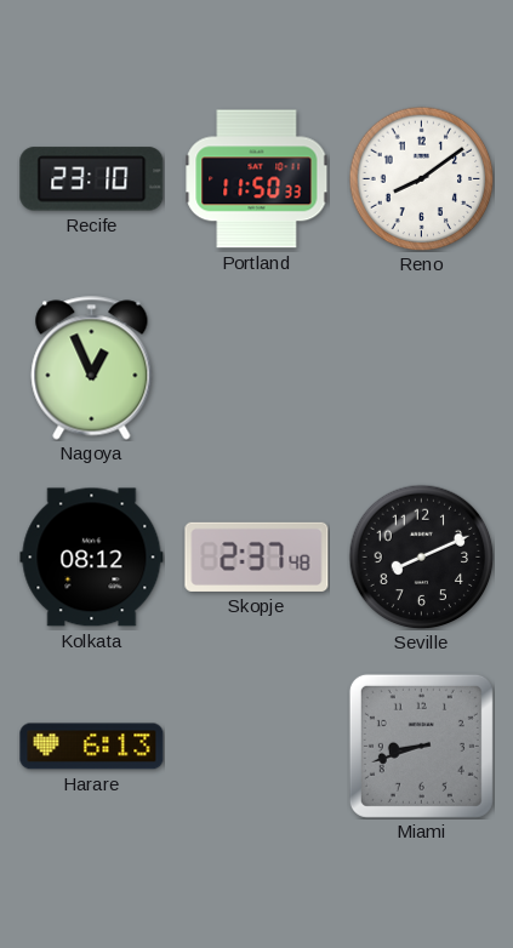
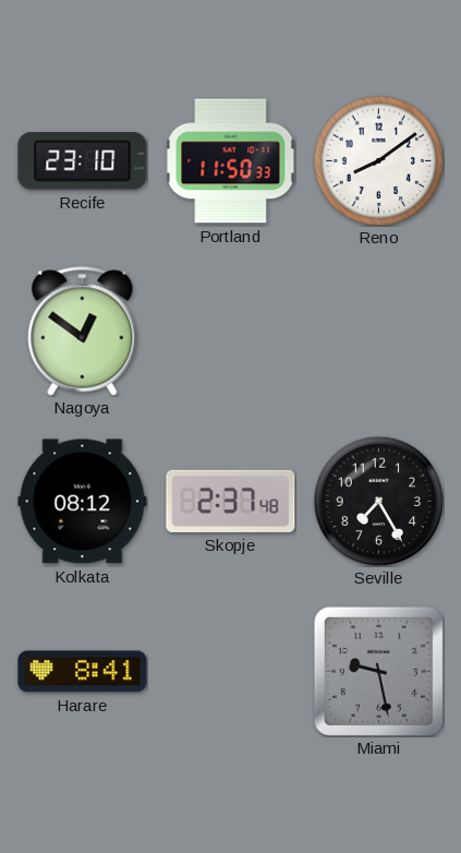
Nagoya: 12:56 -> 12:51 (83, 332)
Seville: 8:11 -> 7:25 (378, 501)
Harare: 6:13 -> 8:41 (83, 672)
Miami: 8:42 -> 9:28 (378, 671)
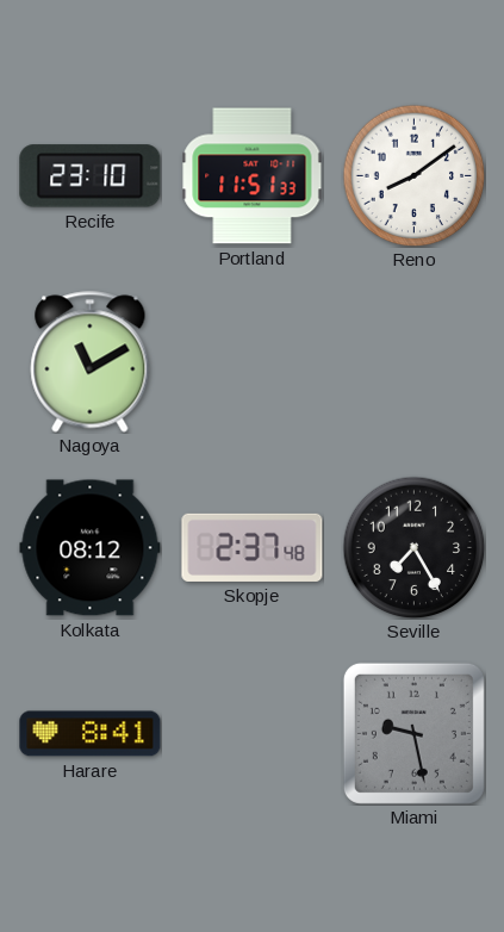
Portland: 11:50 -> 11:51 (253, 176)
Nagoya: 12:51 -> 11:10 (91, 362)
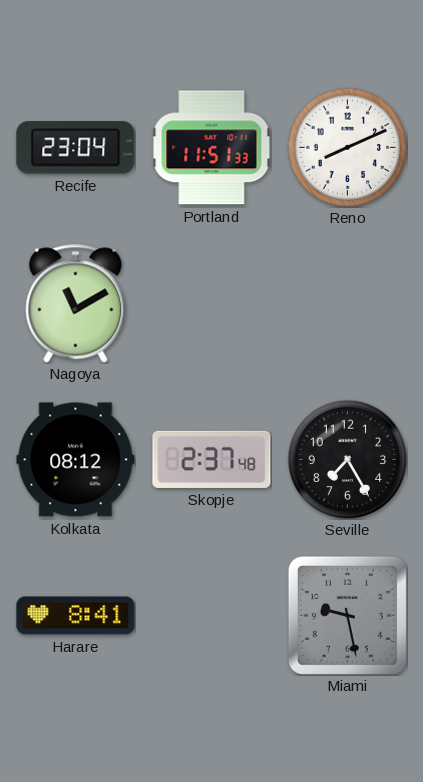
Recife: 23:10 -> 23:04 (76, 148)
Reno: 8:09 -> 8:11 (347, 147)
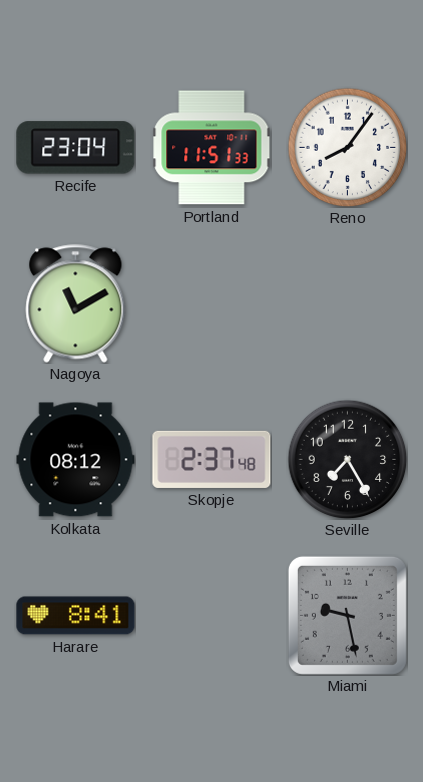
Reno: 8:11 -> 8:06 (347, 147)
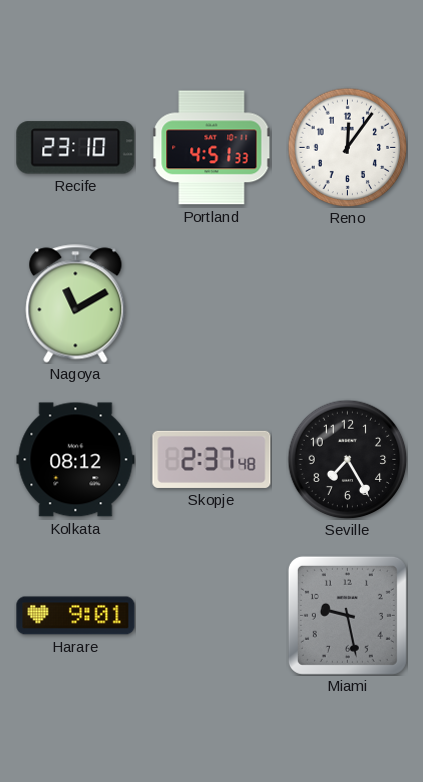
Recife: 23:04 -> 23:10 (76, 148)
Portland: 11:51 -> 4:51 (212, 148)
Reno: 8:06 -> 12:06 (347, 147)
Harare: 8:41 -> 9:01 (76, 616)
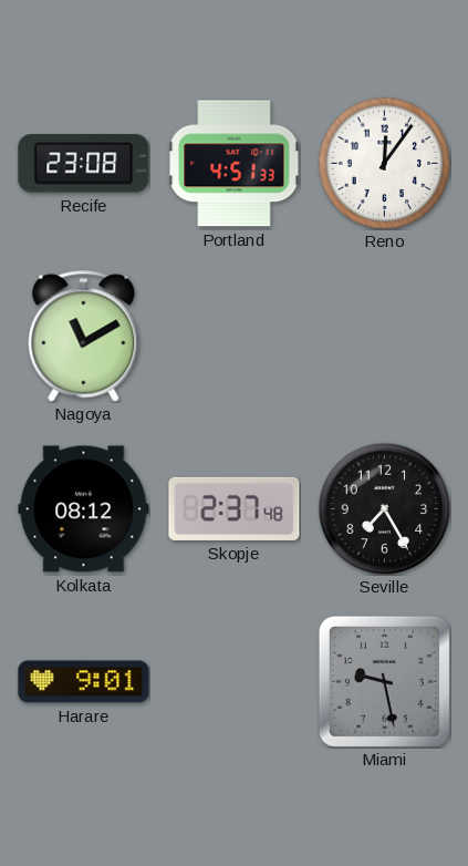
Recife: 23:10 -> 23:08 (84, 164)
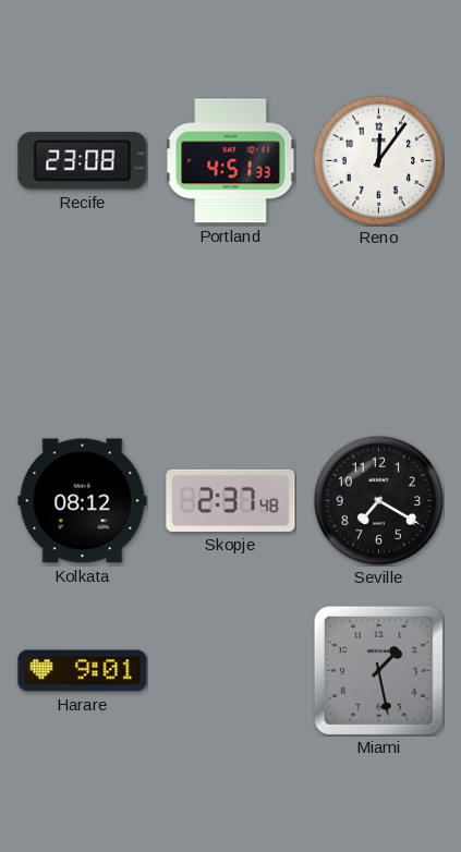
Nagoya: 11:10 -> none (84, 337)
Seville: 7:25 -> 7:20 (378, 500)
Miami: 9:28 -> 1:28 (378, 670)
